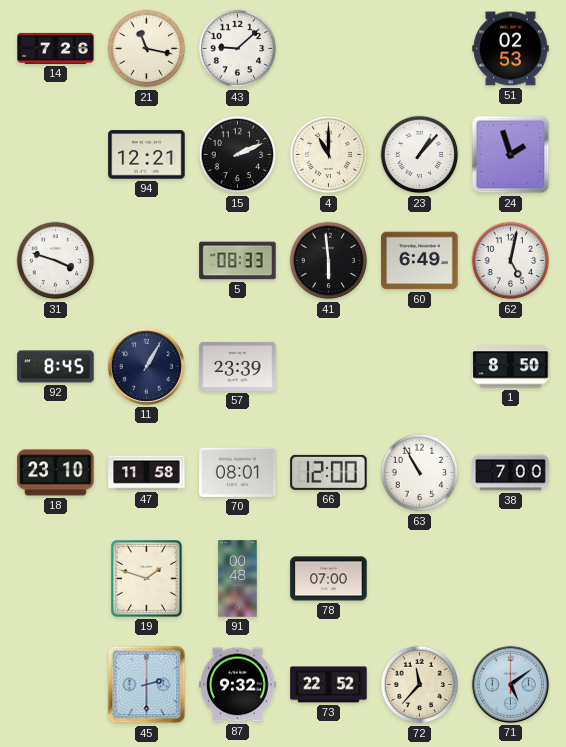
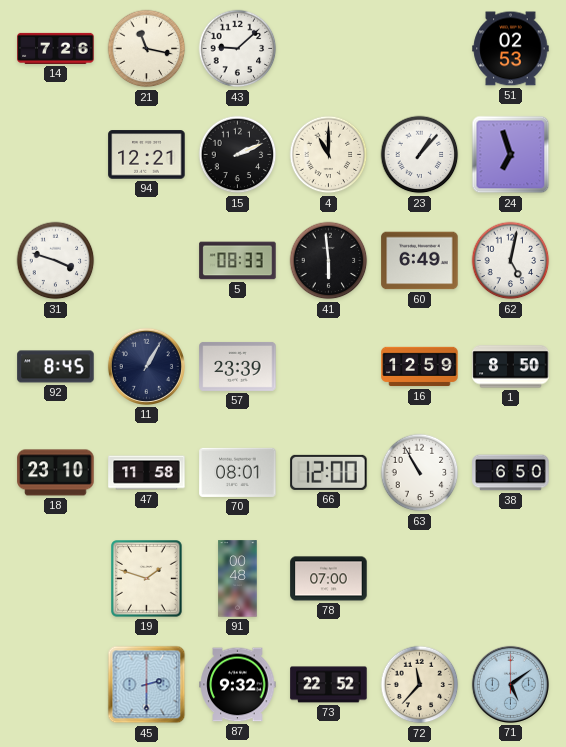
24: 1:57 -> 6:57 (511, 155)
16: none -> 12:59 (420, 367)
38: 7:00 -> 6:50 (511, 473)
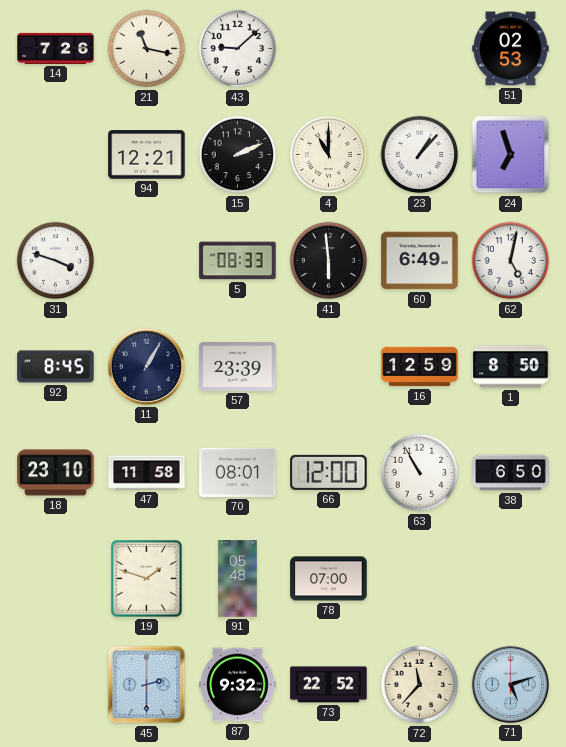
91: 00:48 -> 05:48 (238, 579)
71: 5:09 -> 5:12 (510, 684)
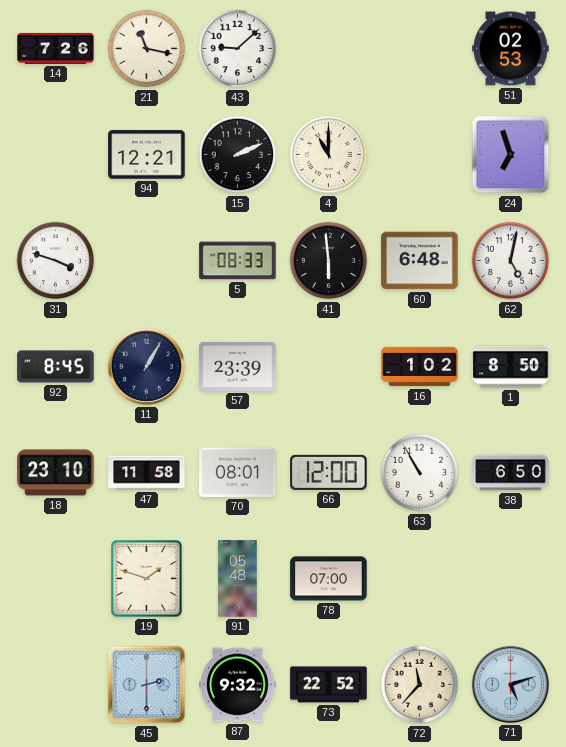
23: 1:07 -> none (420, 155)
60: 6:49 -> 6:48 (420, 261)
16: 12:59 -> 1:02 (420, 367)
